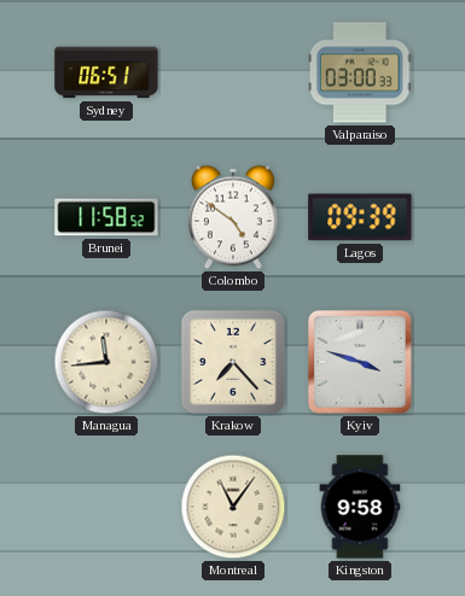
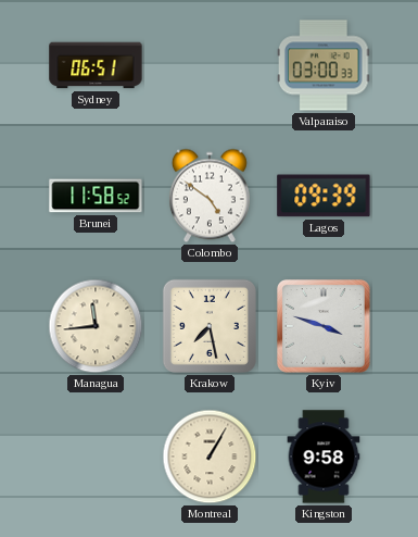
Krakow: 7:23 -> 7:28 (210, 326)
Montreal: 11:06 -> 1:05 (210, 457)
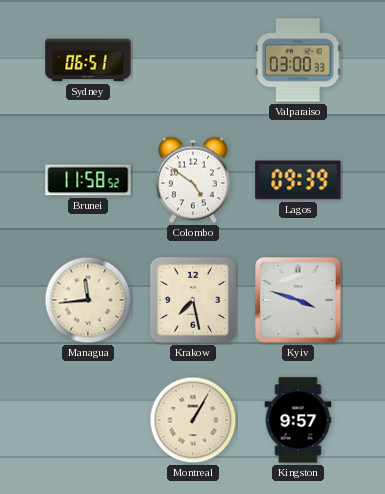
Kingston: 9:58 -> 9:57 (298, 420)
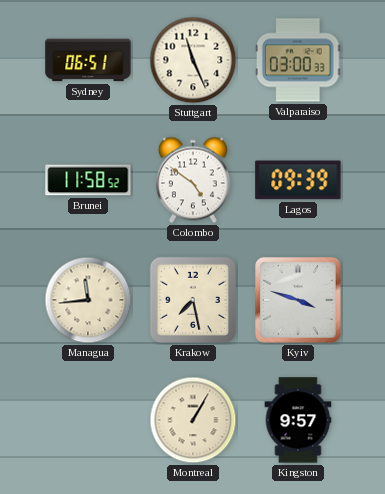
Stuttgart: none -> 11:26 (193, 60)
